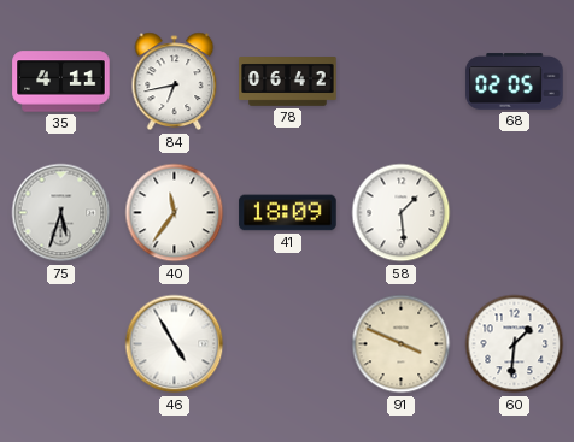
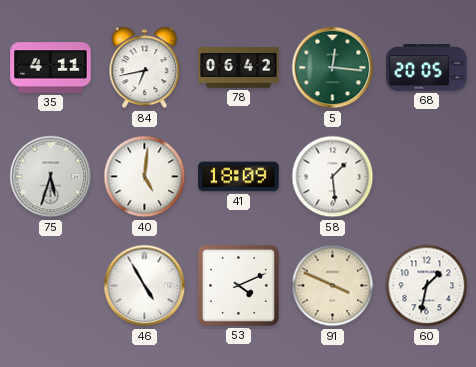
5: none -> 12:16 (333, 68)
68: 02:05 -> 20:05 (427, 68)
40: 11:36 -> 5:01 (145, 177)
53: none -> 4:11 (238, 285)
60: 1:31 -> 1:32 (427, 286)
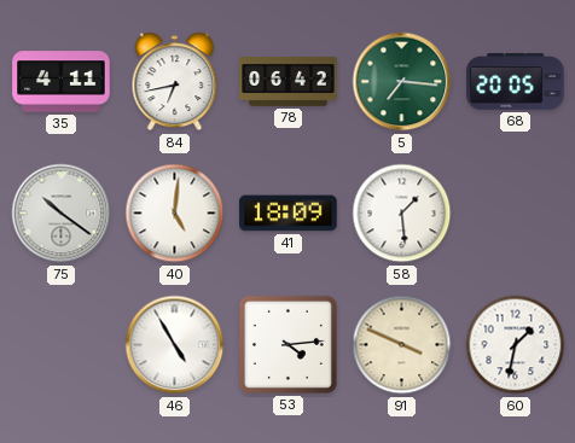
5: 12:16 -> 7:16 (402, 82)
75: 5:33 -> 10:21 (62, 214)
53: 4:11 -> 4:14 (287, 344)
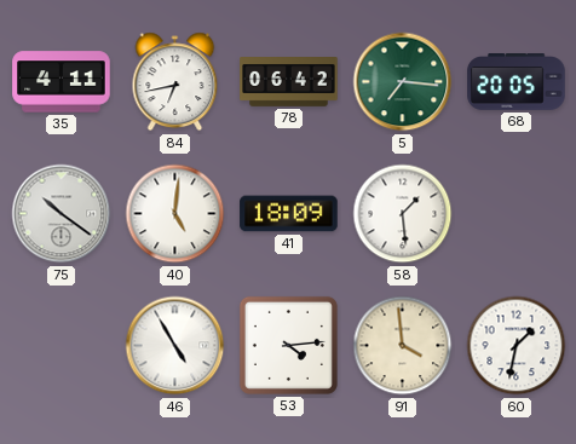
91: 3:49 -> 3:59 (403, 346)
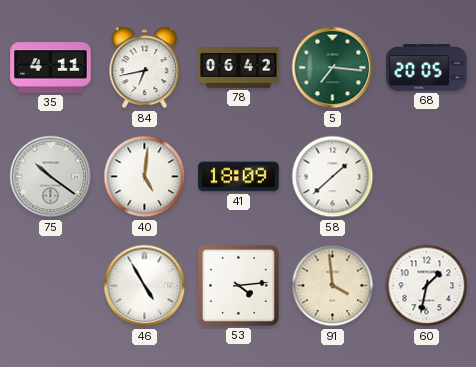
58: 1:29 -> 1:38 (333, 177)
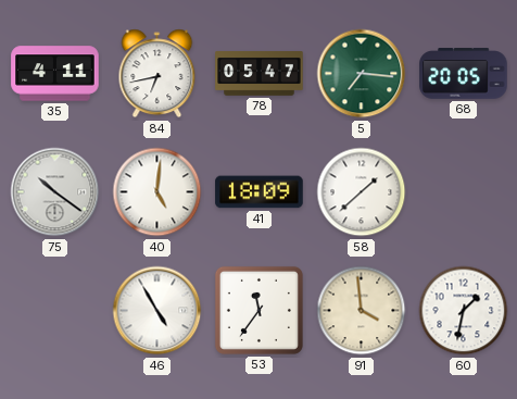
78: 06:42 -> 05:47 (260, 74)
53: 4:14 -> 11:36 (258, 310)
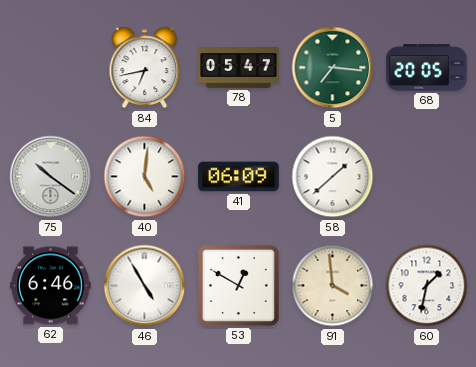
35: 4:11 -> none (55, 74)
41: 18:09 -> 06:09 (239, 177)
62: none -> 6:46 (51, 286)
53: 11:36 -> 12:50 (238, 285)
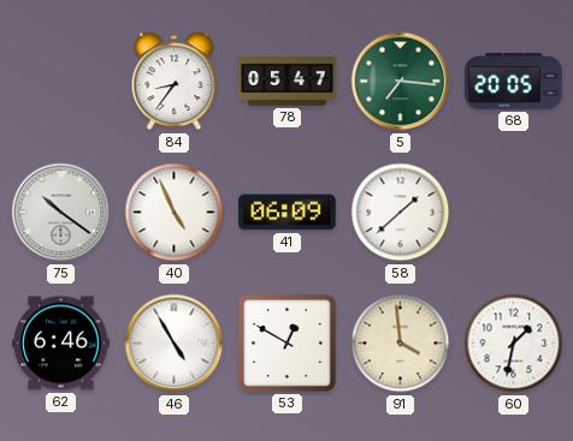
84: 6:43 -> 8:36 (175, 82)
40: 5:01 -> 4:56 (175, 213)
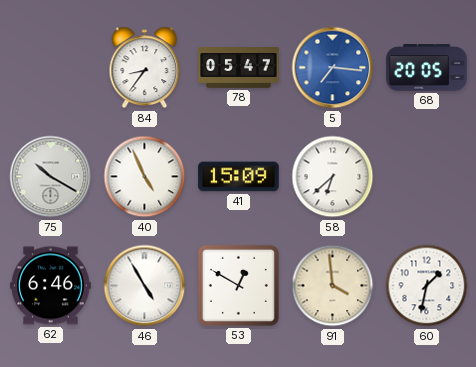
5 dial: green -> blue (333, 68)
75: 10:21 -> 10:20 (51, 177)
41: 06:09 -> 15:09 (239, 177)
58: 1:38 -> 6:38 (333, 177)
